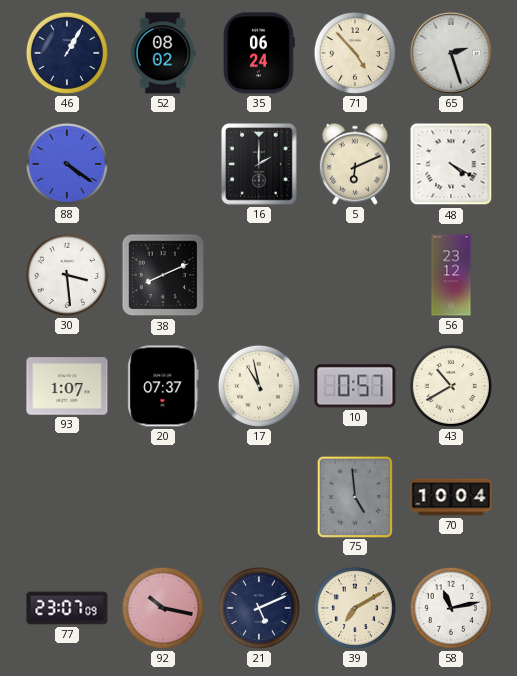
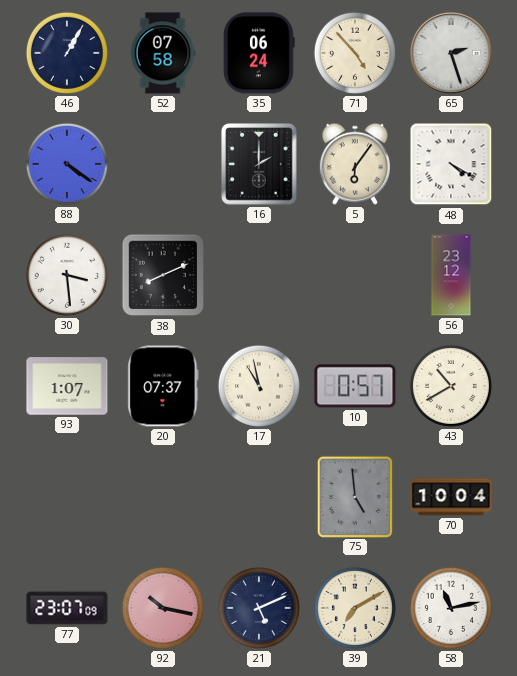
52: 08:02 -> 07:58 (163, 53)
5: 6:11 -> 6:06 (355, 164)
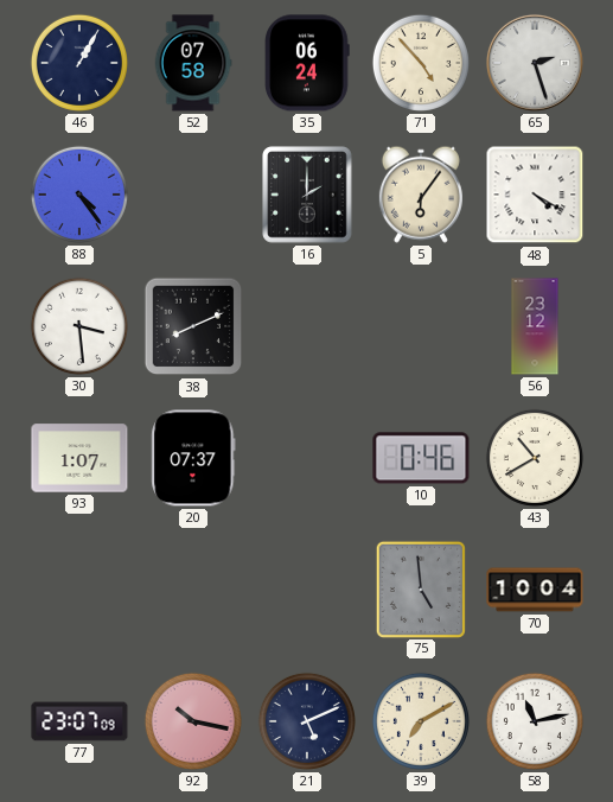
88: 4:21 -> 4:24 (79, 195)
17: 10:58 -> none (259, 386)
10: 0:57 -> 0:46 (421, 458)
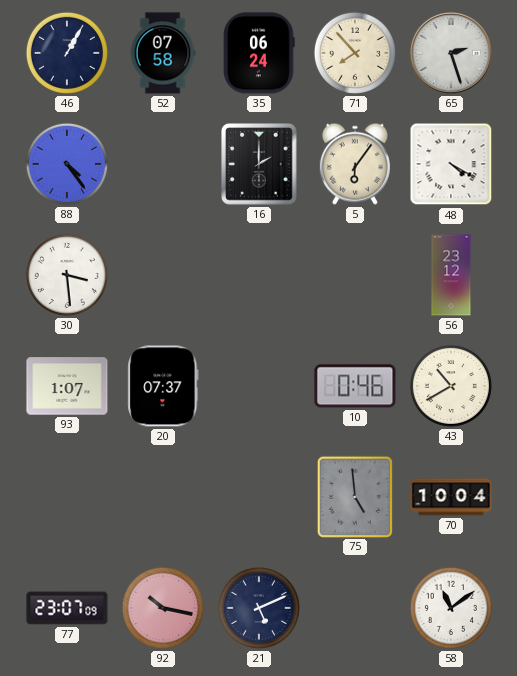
71: 4:53 -> 7:53 (355, 53)
38: 8:11 -> none (193, 326)
39: 7:10 -> none (421, 721)
58: 11:13 -> 11:09 (451, 608)
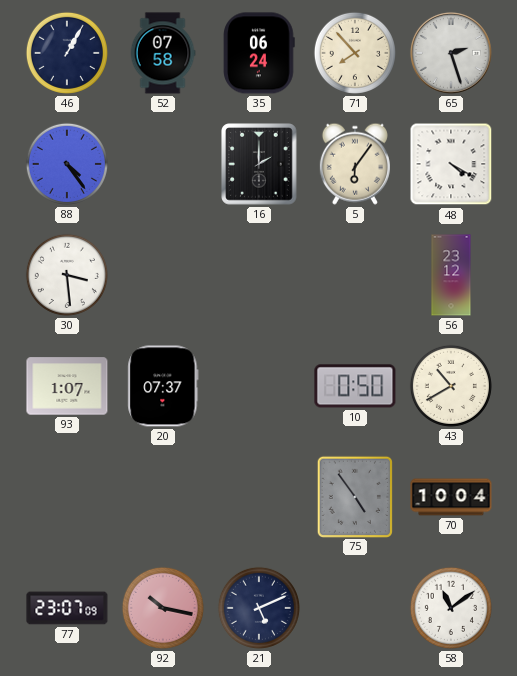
10: 0:46 -> 0:50 (355, 386)
75: 4:59 -> 4:54 (354, 496)
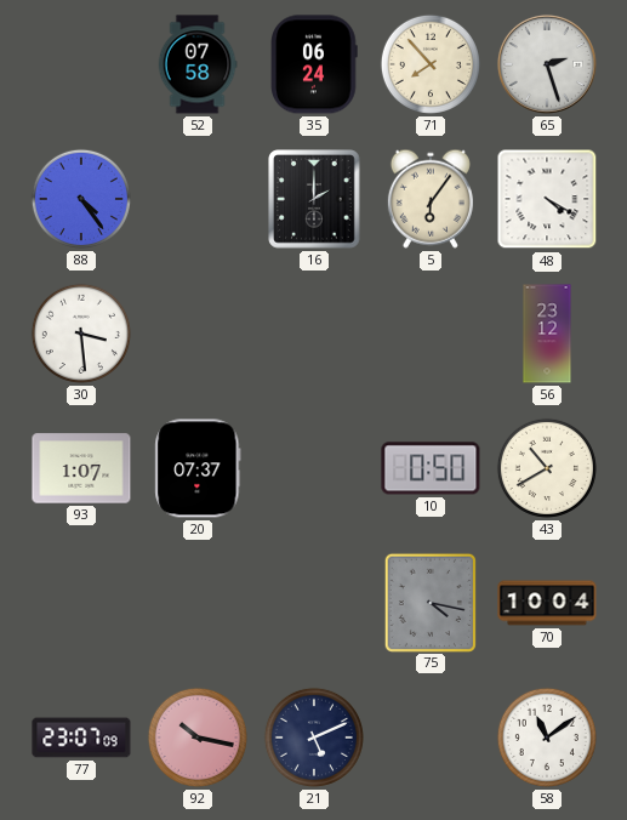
46: 1:05 -> none (67, 53)
75: 4:54 -> 4:17 (429, 602)
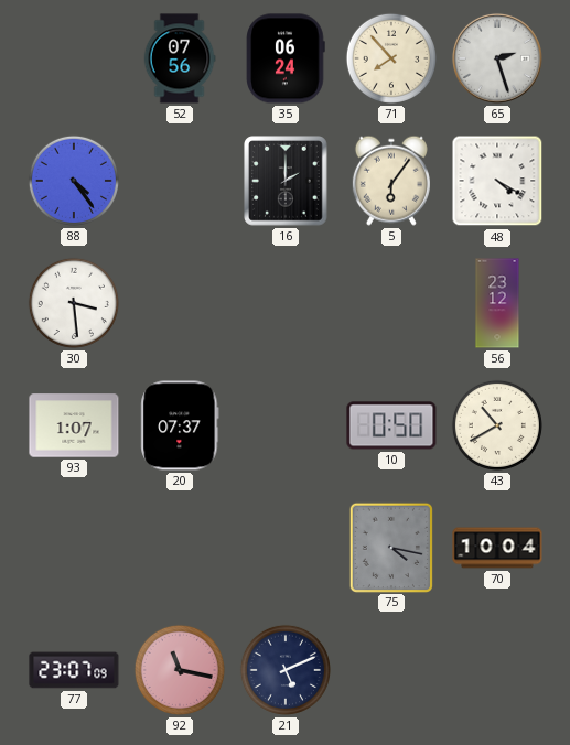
52: 07:58 -> 07:56 (180, 58)
92: 10:17 -> 11:17 (180, 670)
58: 11:09 -> none (547, 738)
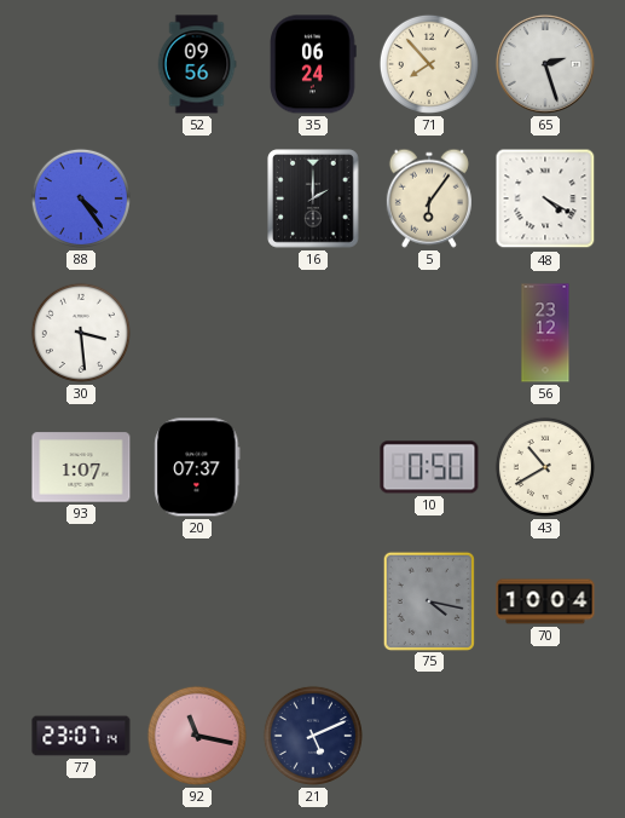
52: 07:56 -> 09:56 (197, 64)
77: 23:07:09 -> 23:07:14 (81, 736)
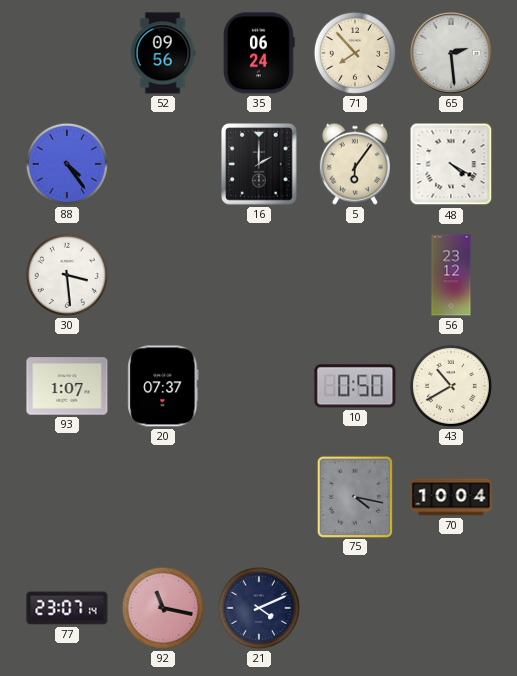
65: 2:27 -> 2:29 (451, 53)
21: 5:11 -> 4:11 (259, 608)
